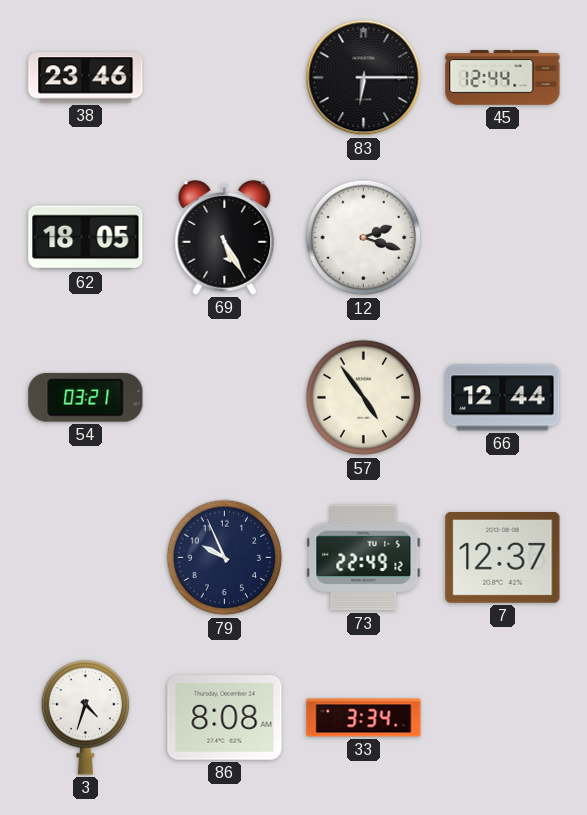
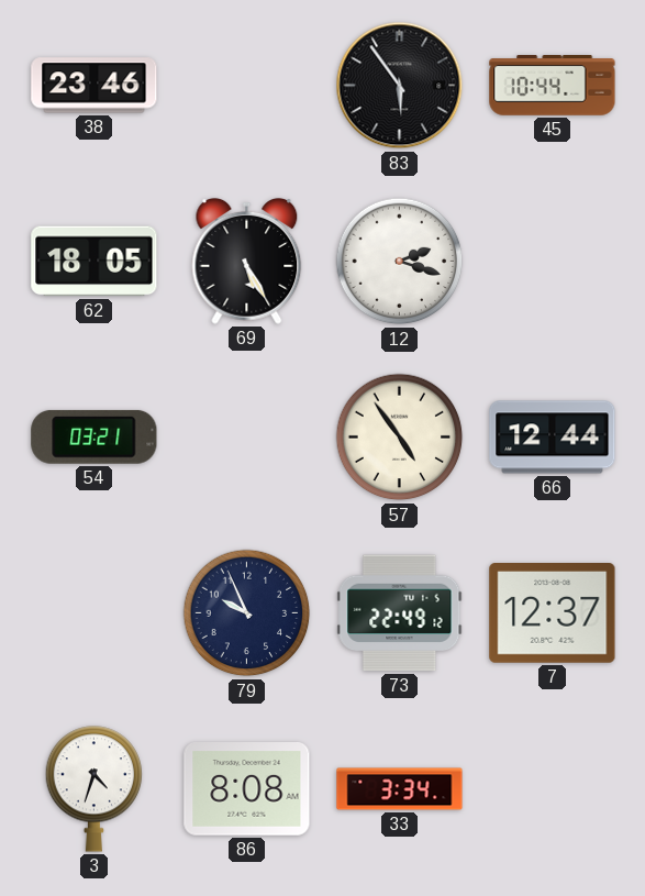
83: 6:15 -> 5:54 (400, 86)
45: 12:44 -> 10:44 (553, 86)
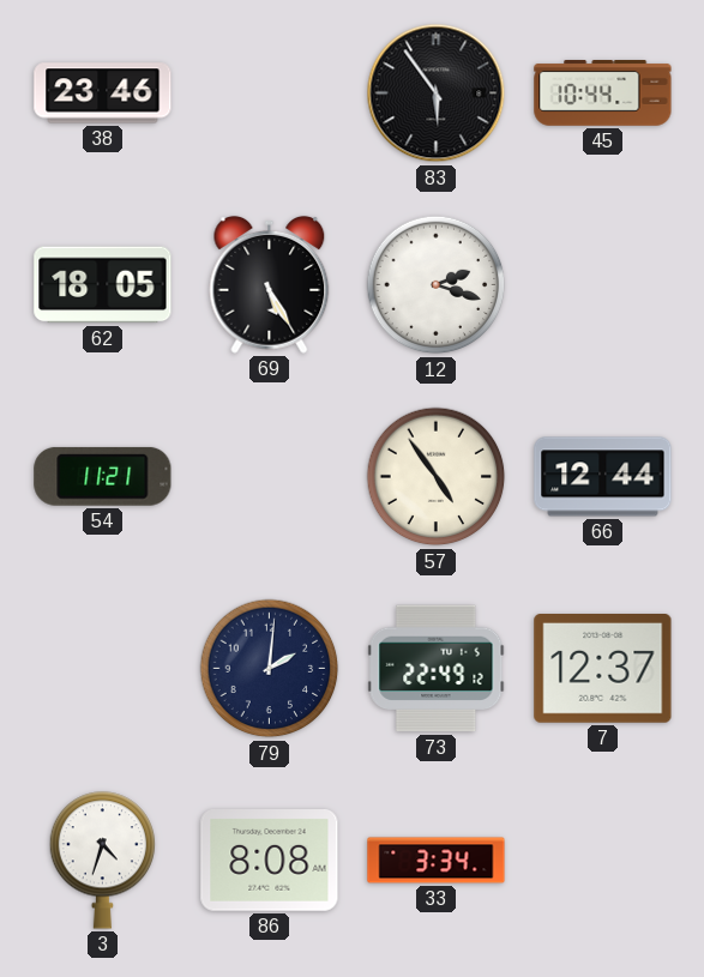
54: 03:21 -> 11:21 (103, 476)
79: 9:56 -> 2:01 (270, 669)
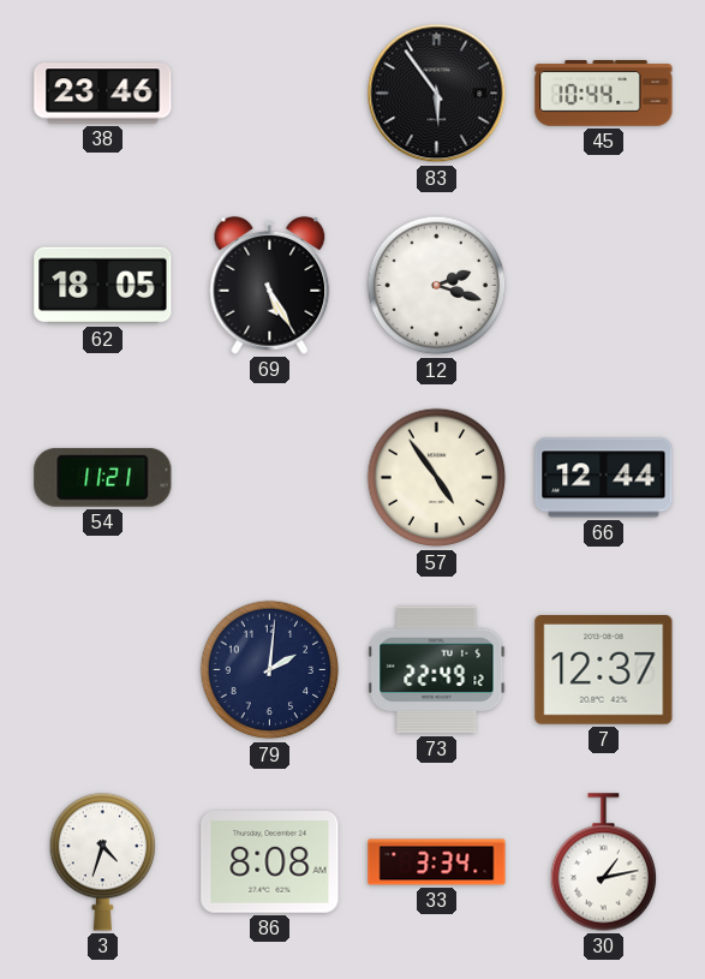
30: none -> 1:13 (604, 862)
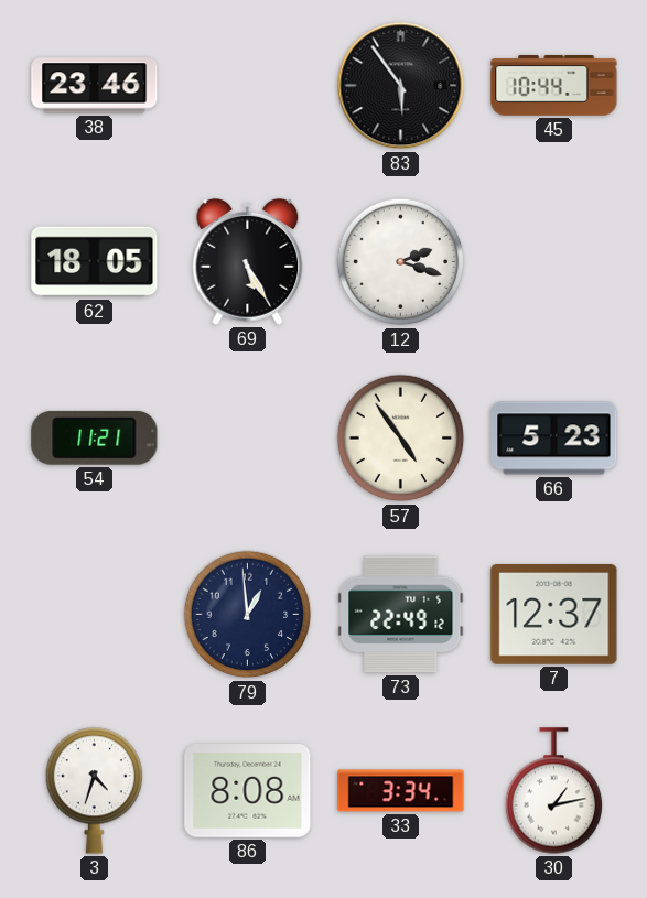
66: 12:44 -> 5:23 (554, 439)
79: 2:01 -> 12:59 (248, 615)
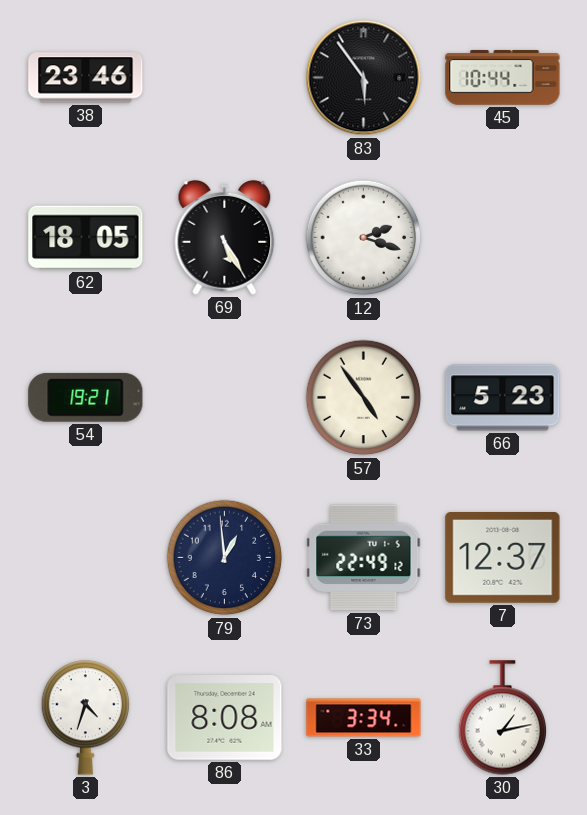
54: 11:21 -> 19:21 (86, 397)
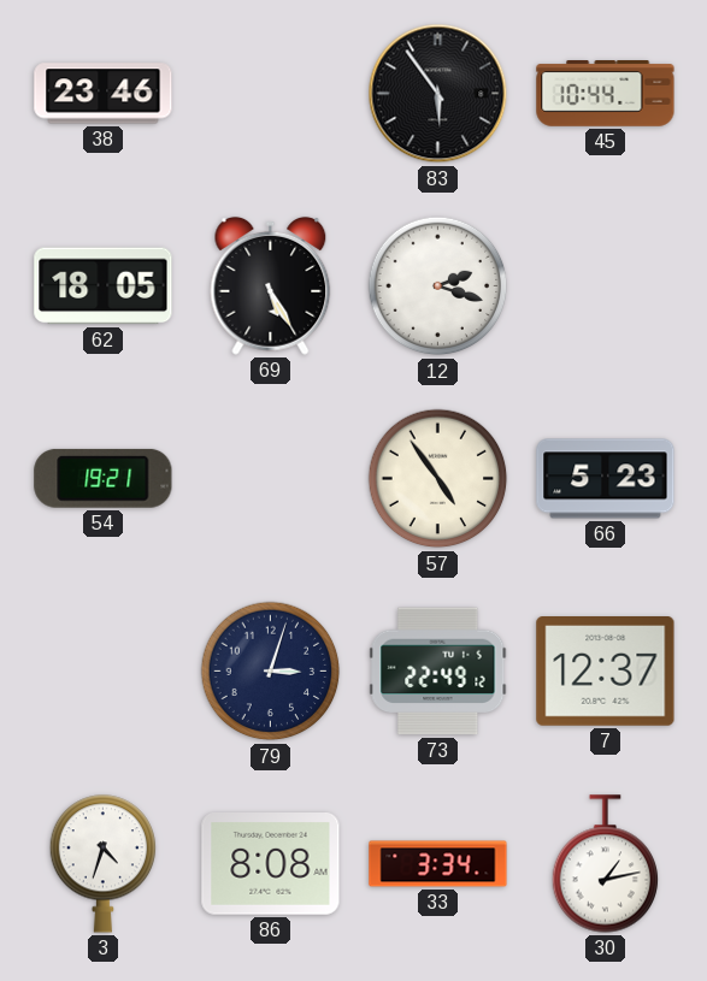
79: 12:59 -> 3:03 (271, 672)
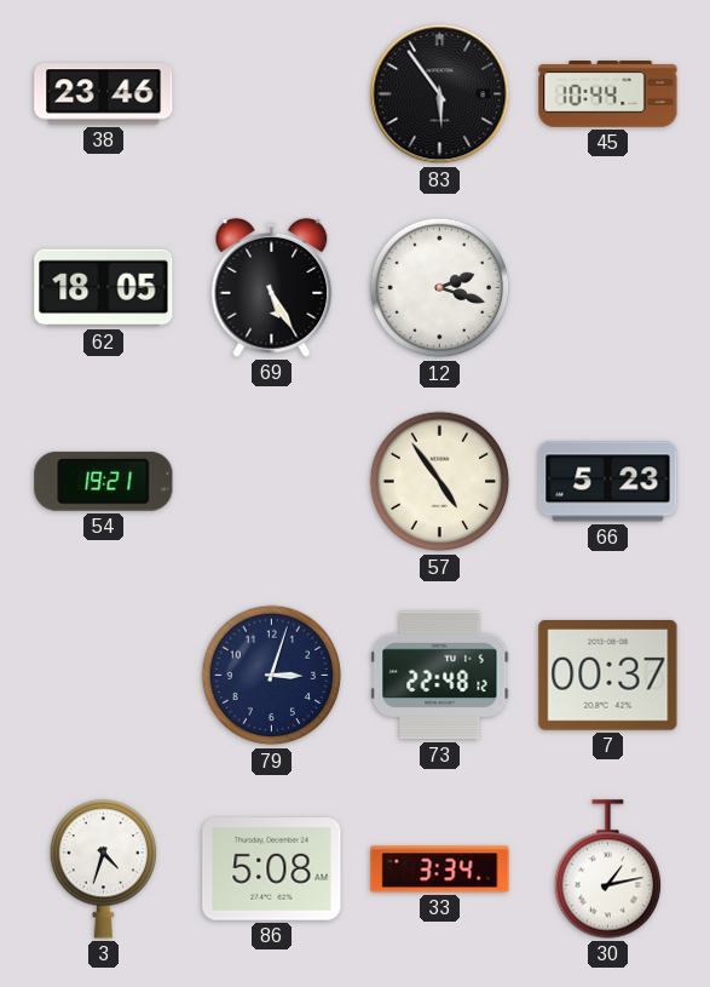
73: 22:49 -> 22:48 (440, 676)
7: 12:37 -> 00:37 (608, 676)
86: 8:08 -> 5:08 (272, 870)
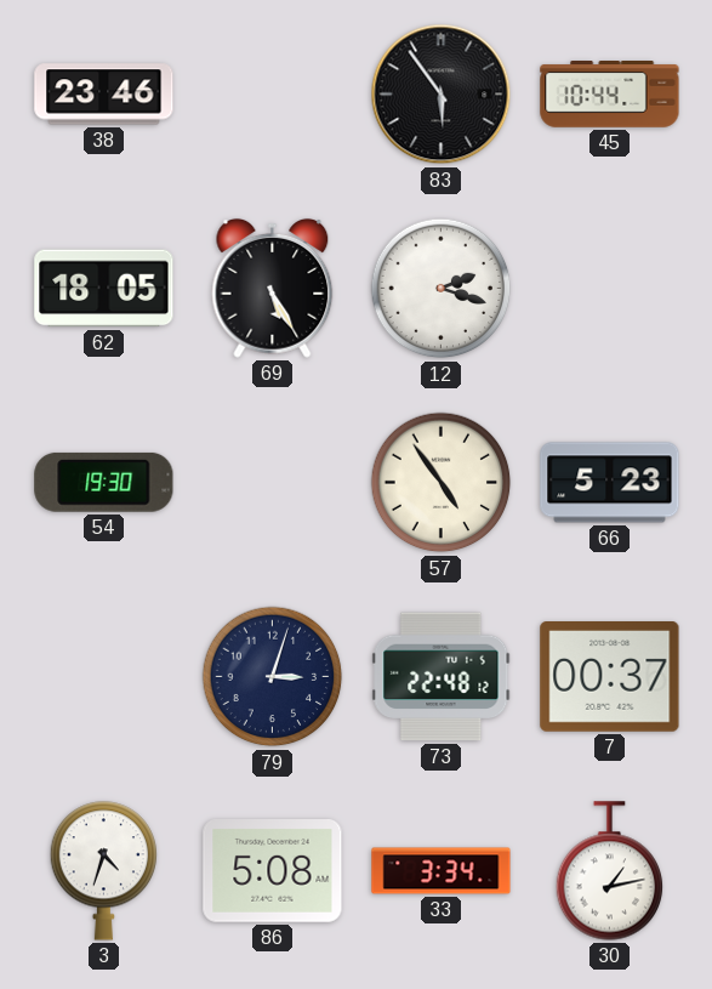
54: 19:21 -> 19:30 (104, 482)
